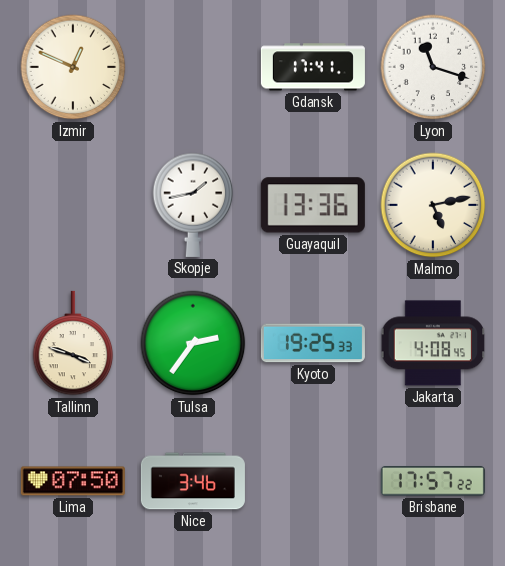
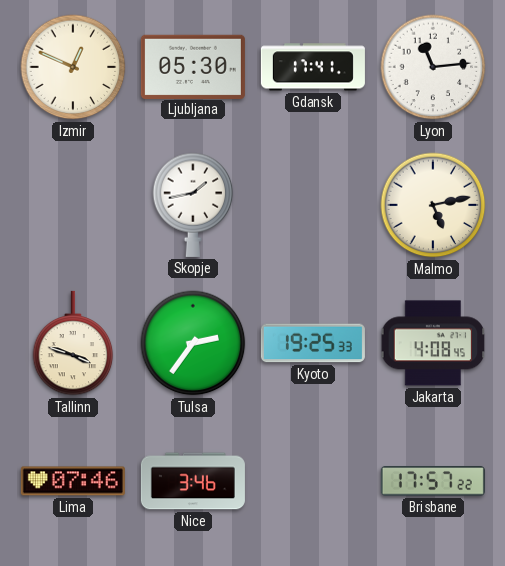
Ljubljana: none -> 05:30 (193, 66)
Lyon: 11:18 -> 11:14 (433, 67)
Guayaquil: 13:36 -> none (313, 205)
Lima: 07:50 -> 07:46 (73, 481)
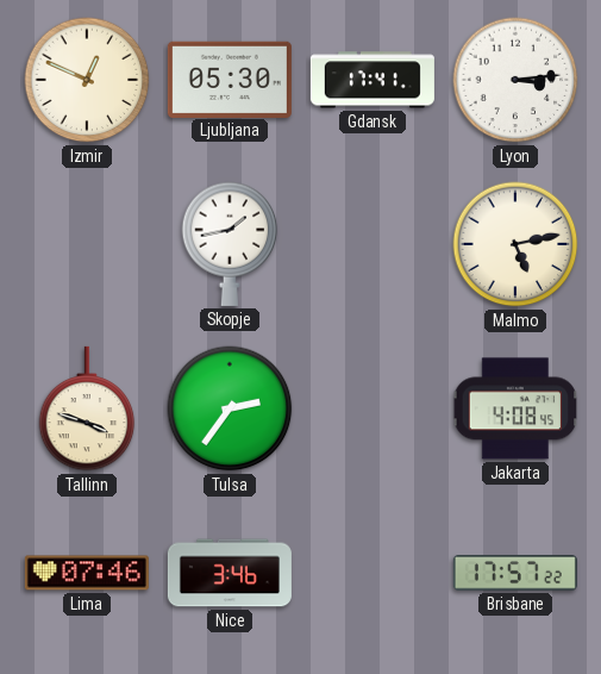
Lyon: 11:14 -> 3:14 (515, 80)
Kyoto: 19:25 -> none (313, 343)
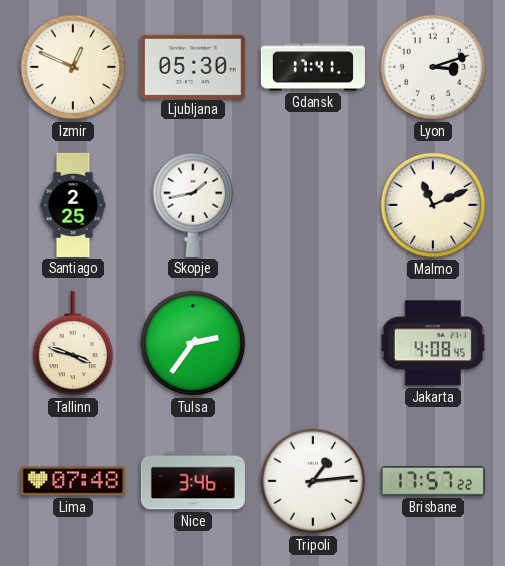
Lyon: 3:14 -> 3:12 (433, 67)
Santiago: none -> 2:25 (73, 205)
Malmo: 5:13 -> 11:11 (433, 205)
Lima: 07:46 -> 07:48 (73, 481)
Tripoli: none -> 1:14 (313, 481)
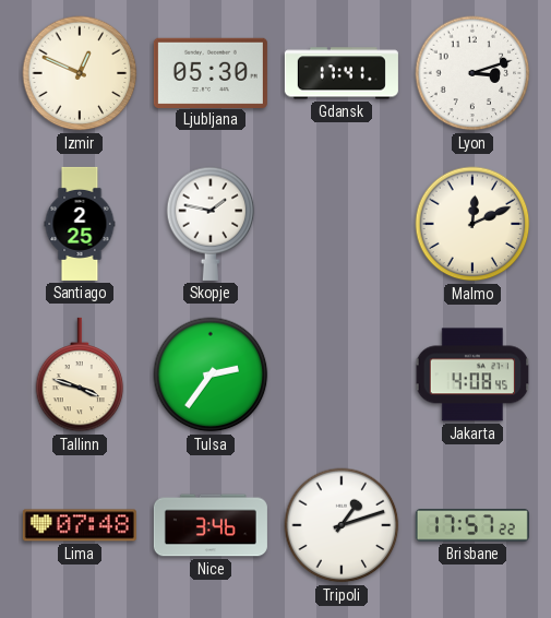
Skopje: 1:43 -> 1:47 (211, 224)
Malmo: 11:11 -> 12:11 (472, 224)
Tripoli: 1:14 -> 1:12 (342, 525)
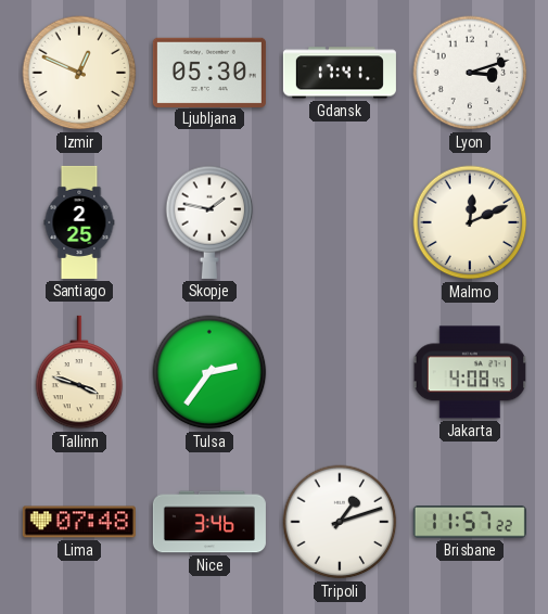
Brisbane: 17:57 -> 11:57 (470, 522)
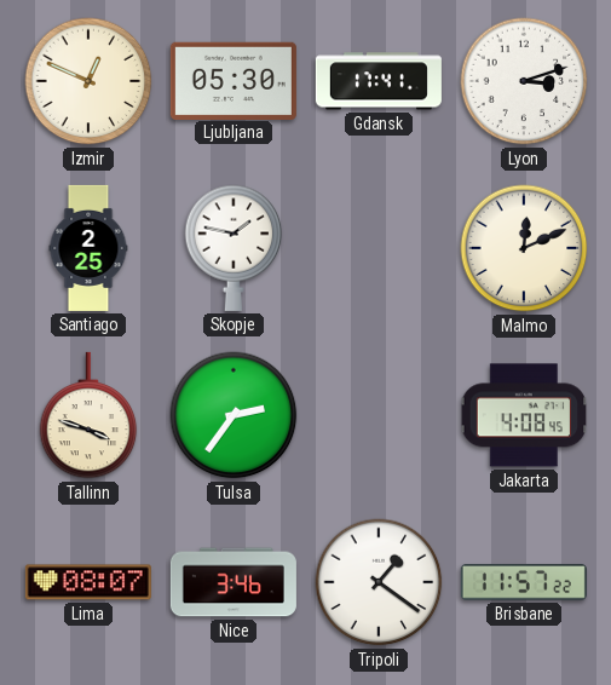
Lima: 07:48 -> 08:07 (88, 582)
Tripoli: 1:12 -> 1:21 (379, 582)
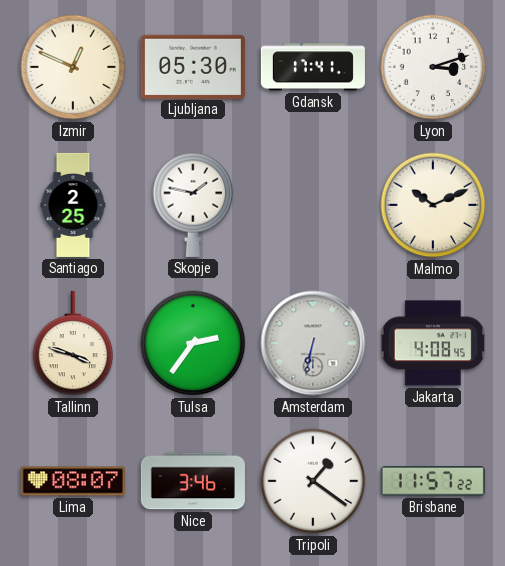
Malmo: 12:11 -> 10:11 (433, 205)
Amsterdam: none -> 6:32 (313, 343)
